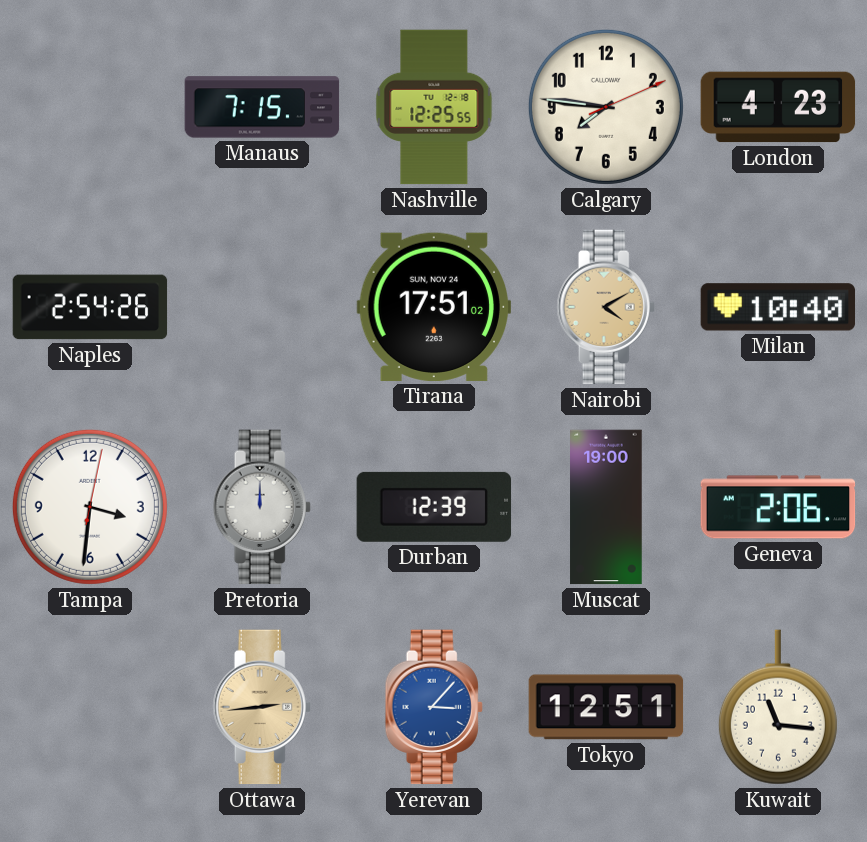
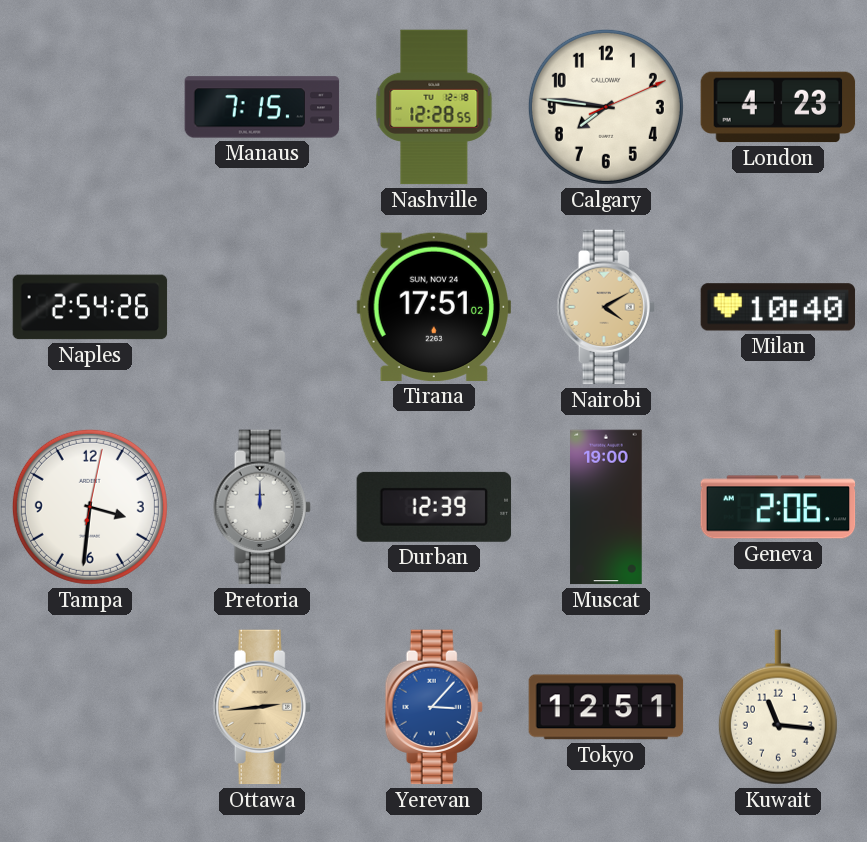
Nashville: 12:25 -> 12:28 (434, 107)
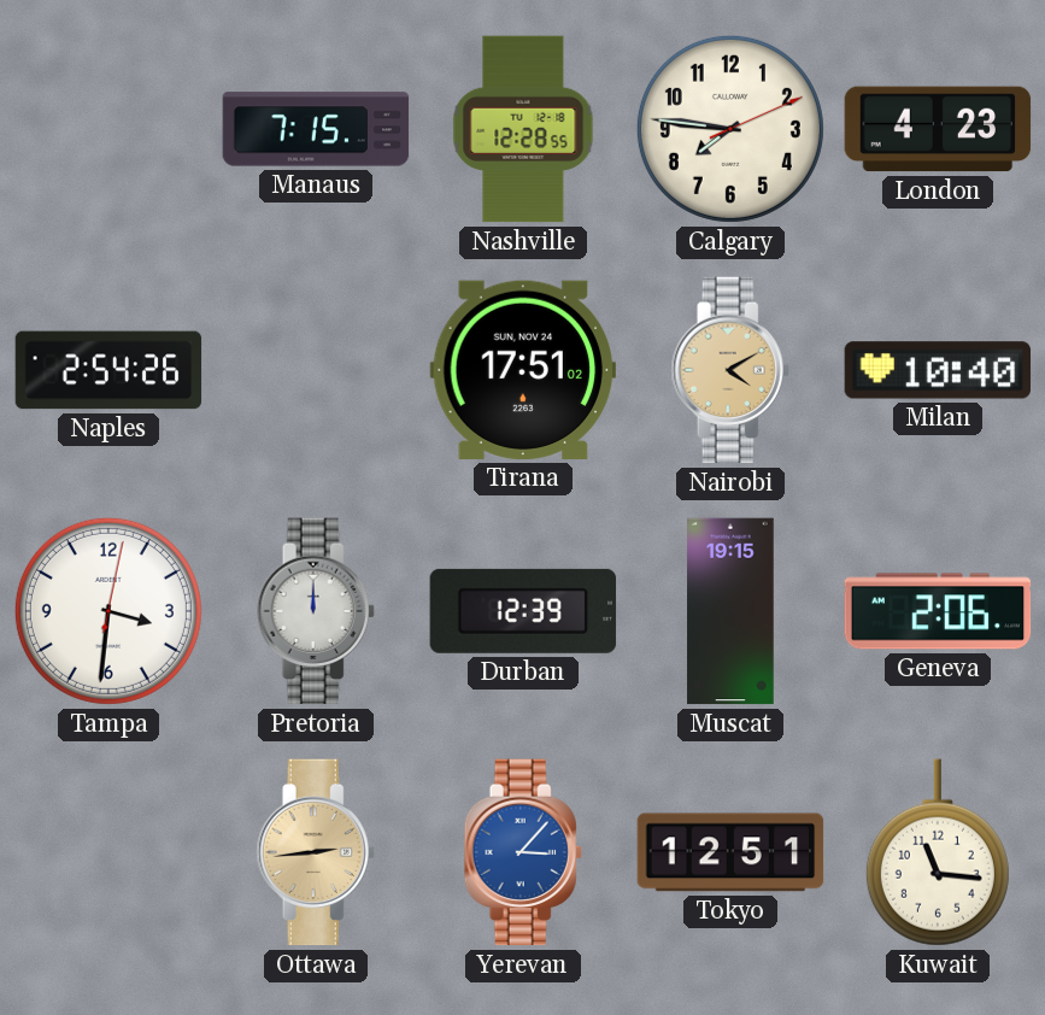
Muscat: 19:00 -> 19:15 (730, 611)
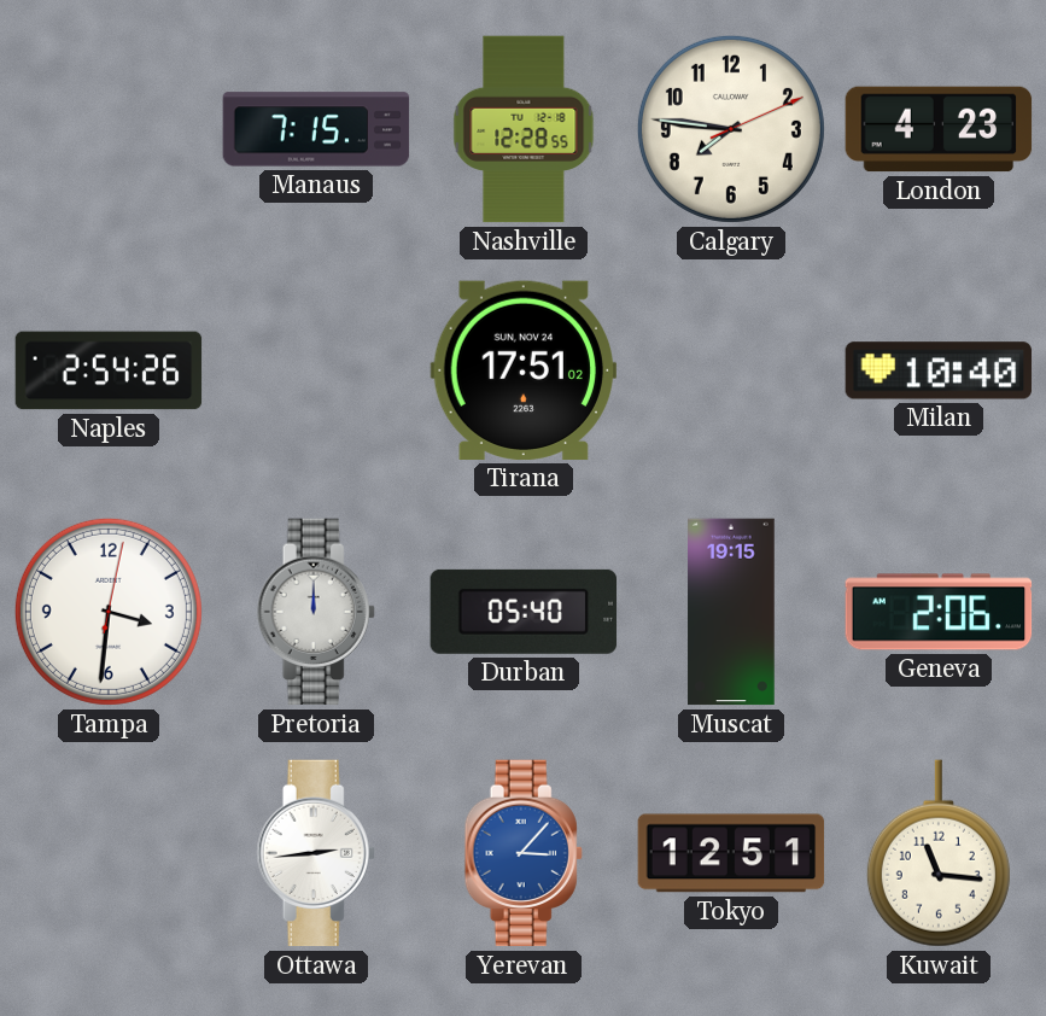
Nairobi: 4:10 -> none (730, 370)
Durban: 12:39 -> 05:40 (524, 612)
Ottawa dial: champagne -> white (316, 853)
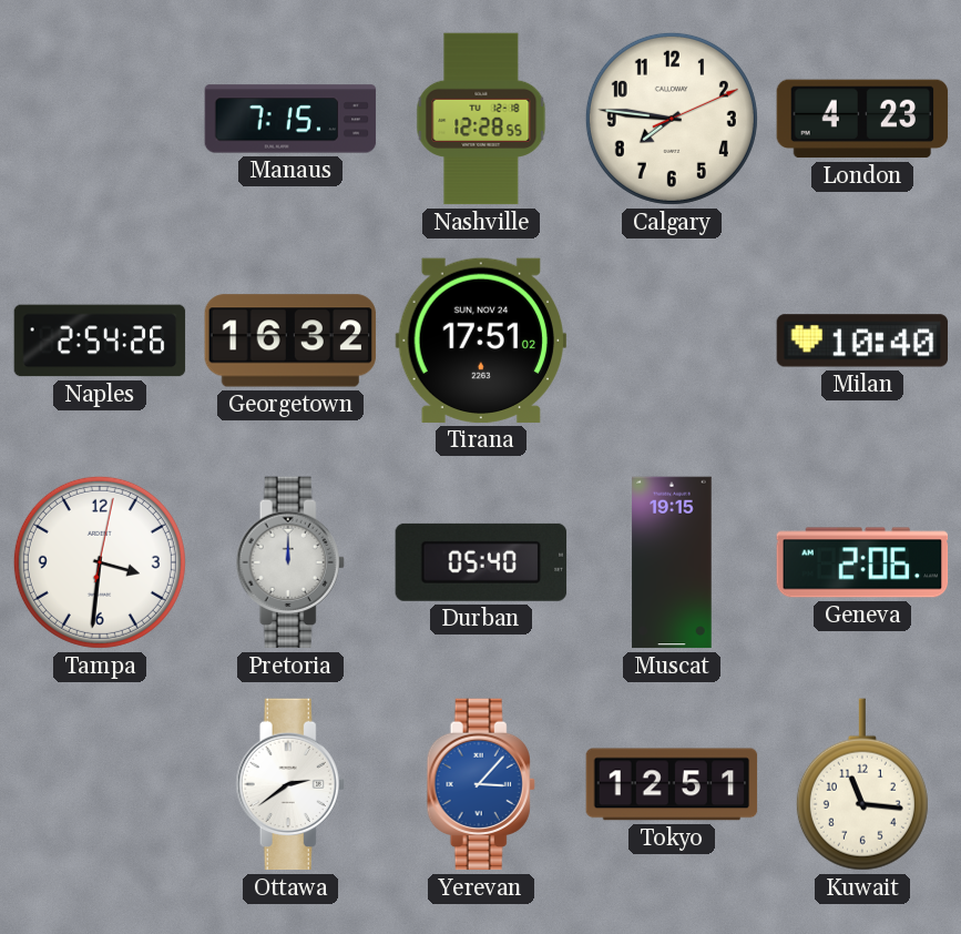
Georgetown: none -> 16:32 (290, 341)
Ottawa: 2:44 -> 2:39 (290, 784)
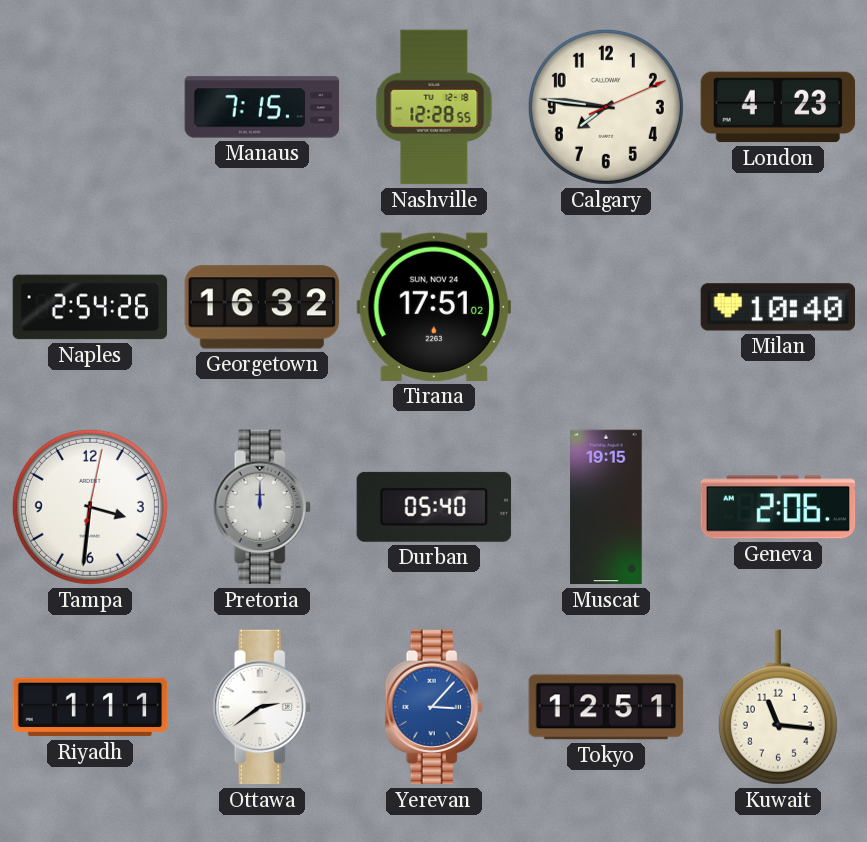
Riyadh: none -> 1:11 (90, 707)
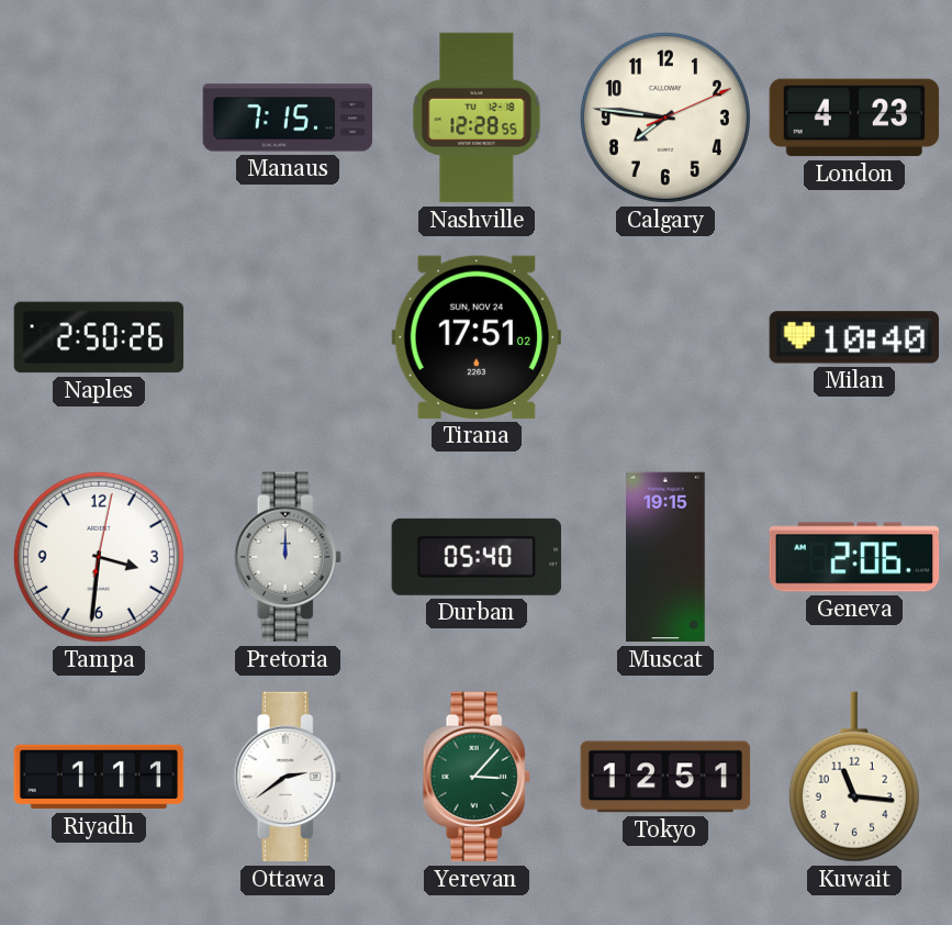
Naples: 2:54 -> 2:50 (99, 337)
Georgetown: 16:32 -> none (262, 307)
Yerevan dial: blue -> green (477, 777)
